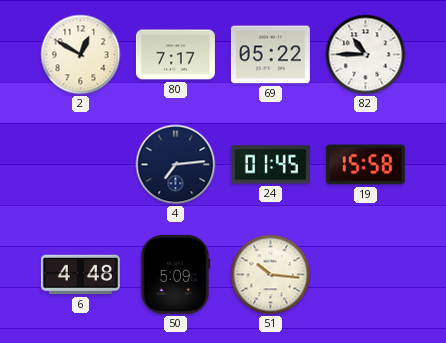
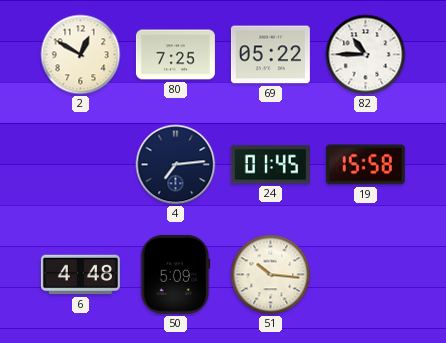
80: 7:17 -> 7:25 (175, 55)
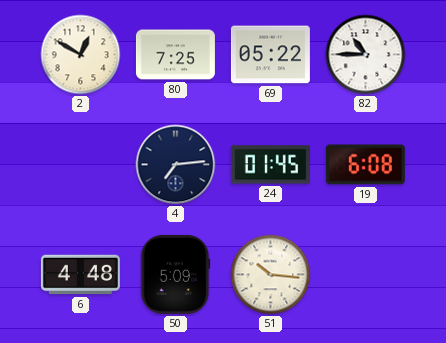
19: 15:58 -> 6:08 (365, 165)
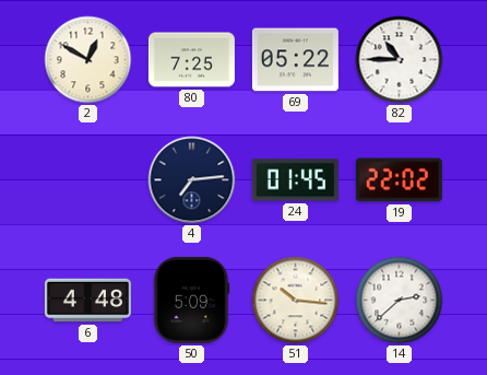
19: 6:08 -> 22:02 (399, 180)
14: none -> 2:38 (400, 301)
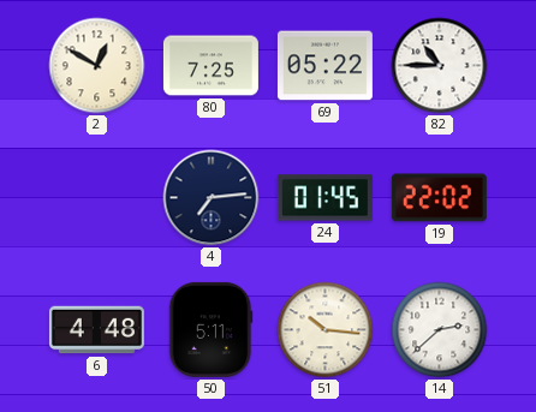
50: 5:09 -> 5:11 (210, 329)
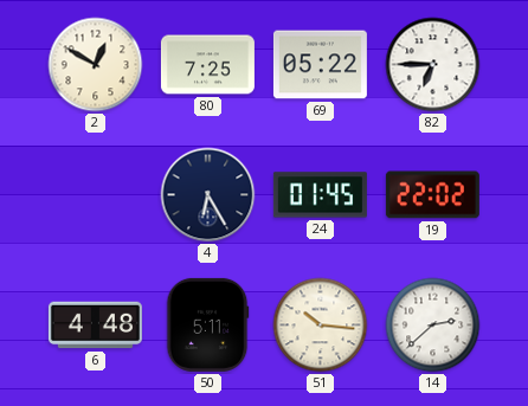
82: 10:45 -> 6:45 (433, 65)
4: 7:14 -> 6:25 (208, 195)
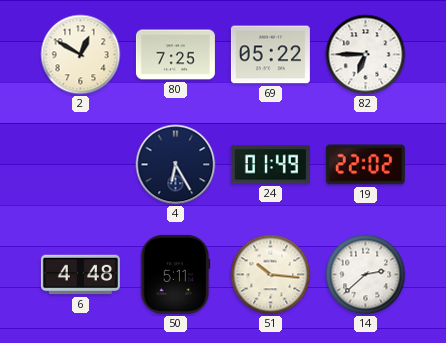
24: 01:45 -> 01:49 (270, 165)
